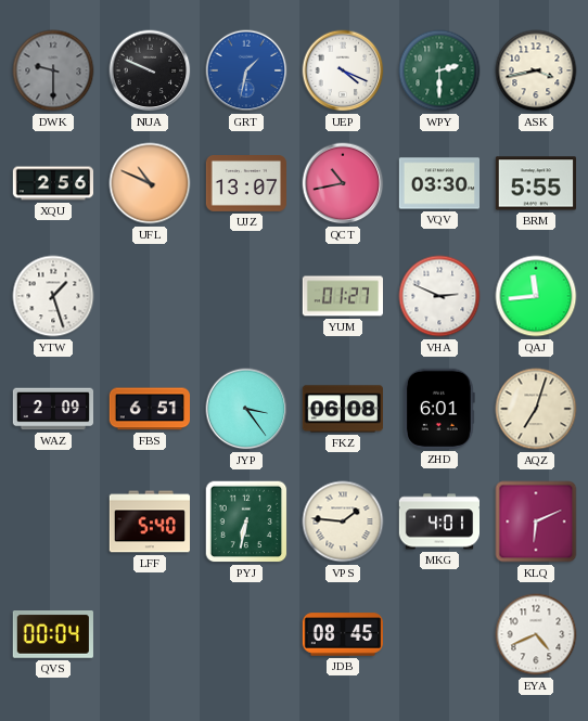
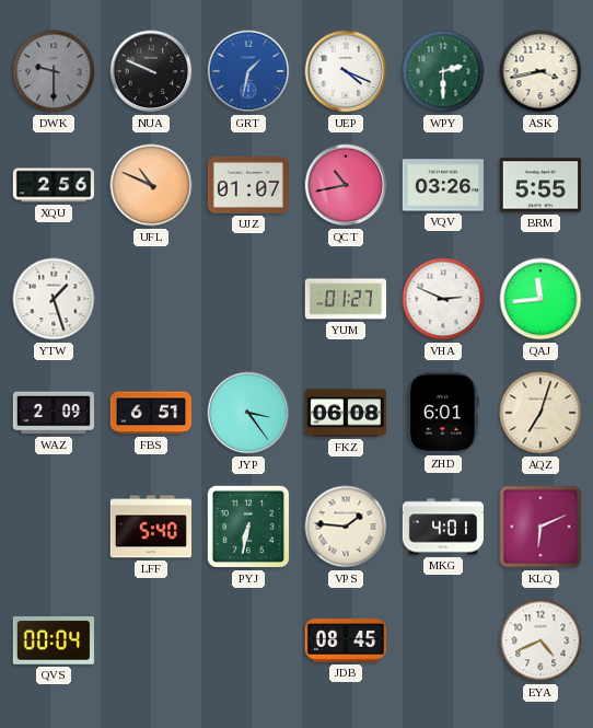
UJZ: 13:07 -> 01:07 (247, 186)
VQV: 03:30 -> 03:26 (442, 185)
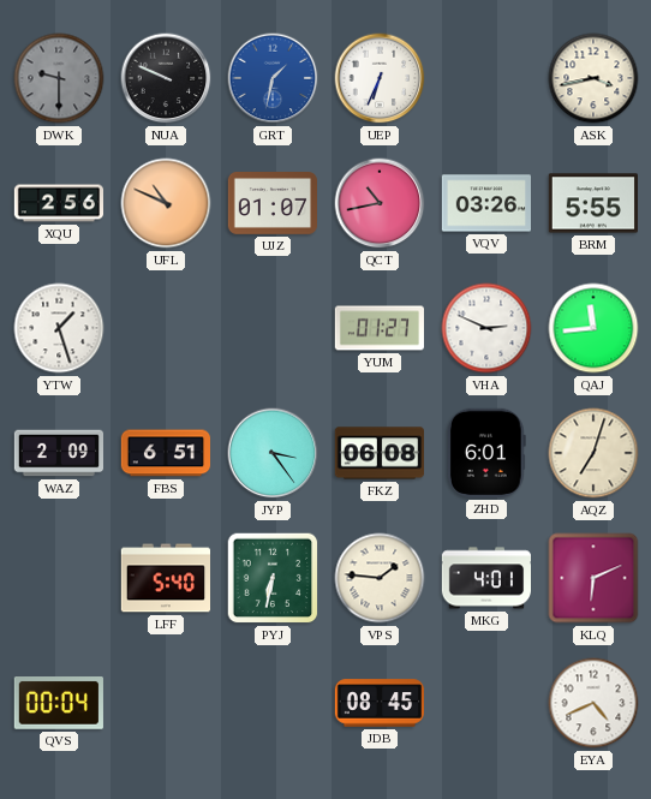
UEP: 4:19 -> 6:34 (380, 78)
WPY: 2:30 -> none (443, 71)
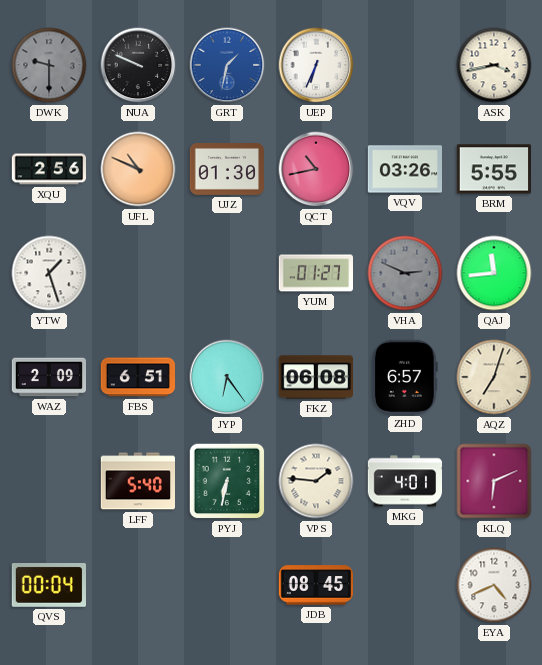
UJZ: 01:07 -> 01:30 (226, 170)
VHA dial: white -> grey (405, 273)
JYP: 3:24 -> 6:24 (227, 377)
ZHD: 6:01 -> 6:57 (406, 377)
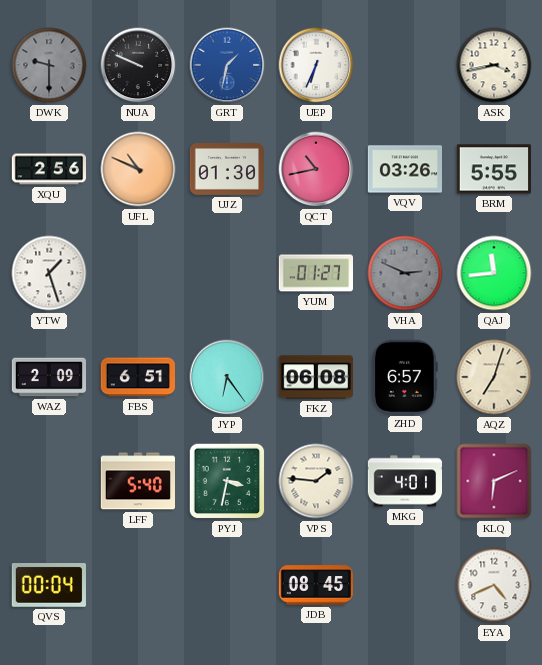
PYJ: 6:32 -> 3:32 (227, 481)
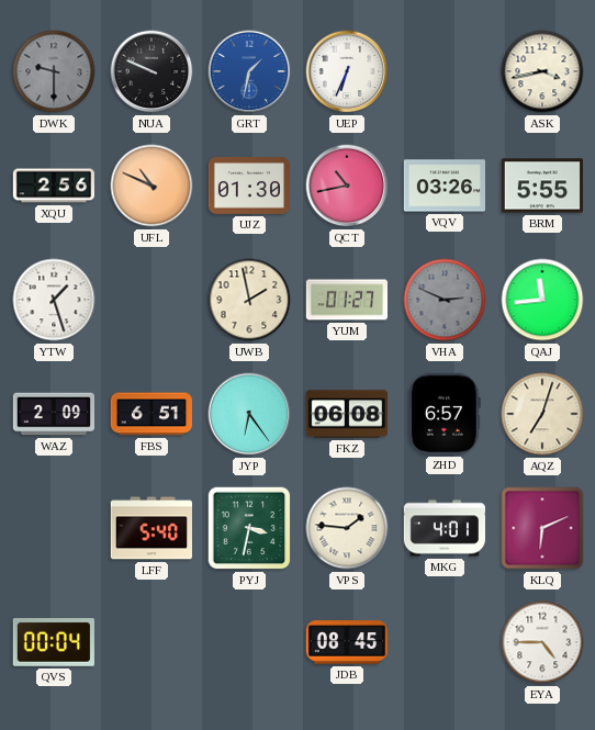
UWB: none -> 1:58 (249, 300)
EYA: 4:41 -> 4:45 (542, 642)
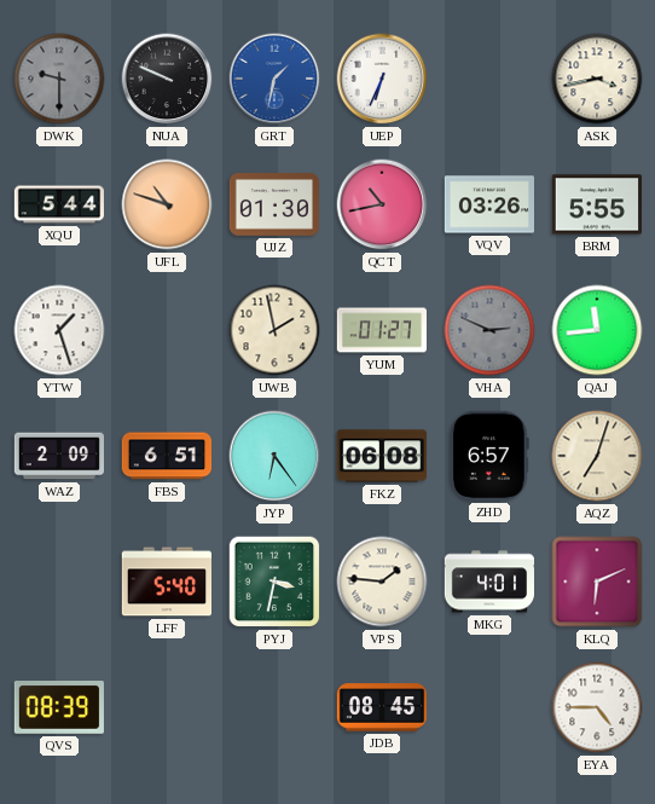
XQU: 2:56 -> 5:44 (59, 204)
UFL: 10:49 -> 10:48 (167, 204)
QVS: 00:04 -> 08:39 (59, 708)
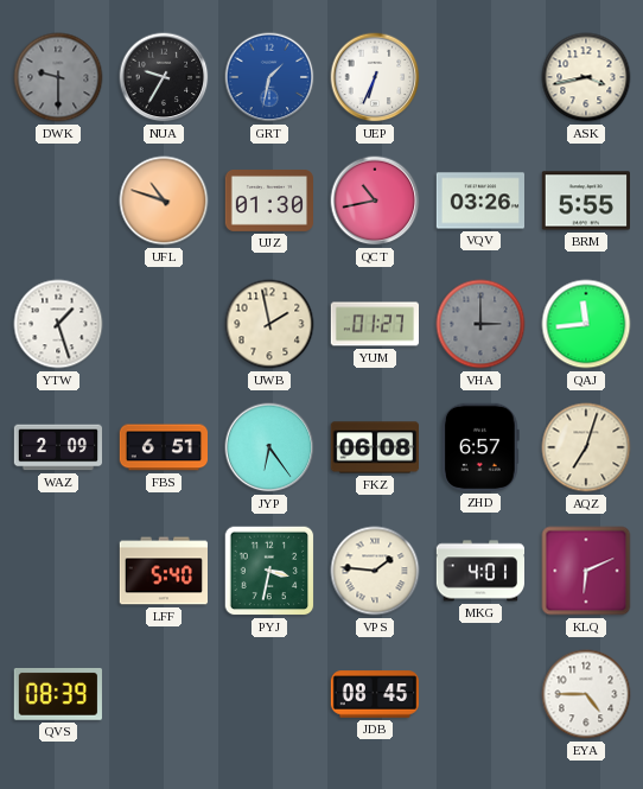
NUA: 9:49 -> 9:35 (164, 77)
XQU: 5:44 -> none (59, 204)
VHA: 2:49 -> 3:00 (480, 324)
